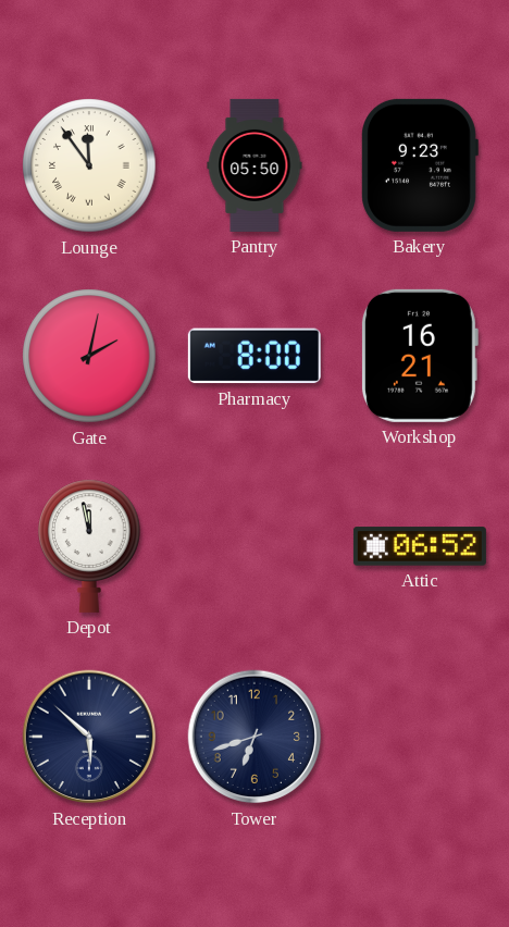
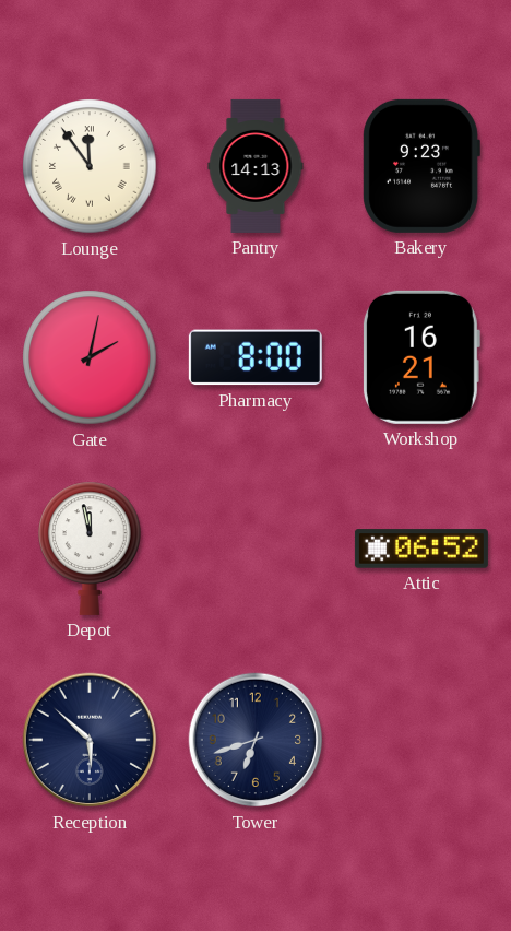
Pantry: 05:50 -> 14:13 (255, 166)
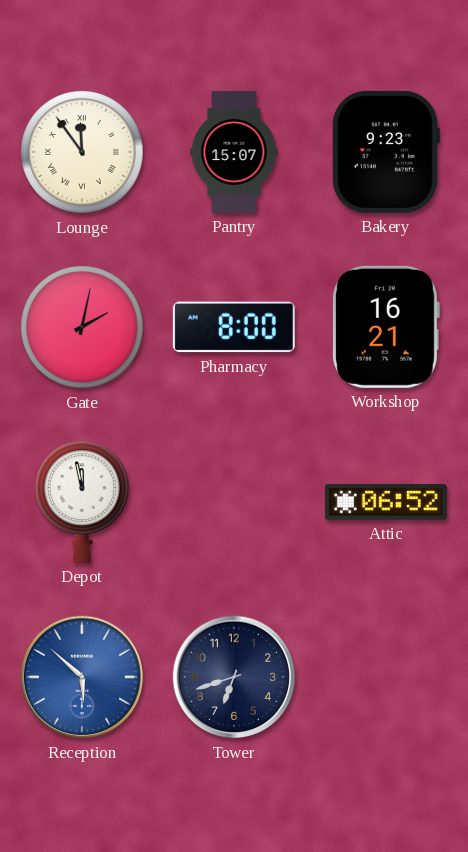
Pantry: 14:13 -> 15:07 (234, 152)
Reception dial: navy -> blue (82, 677)
